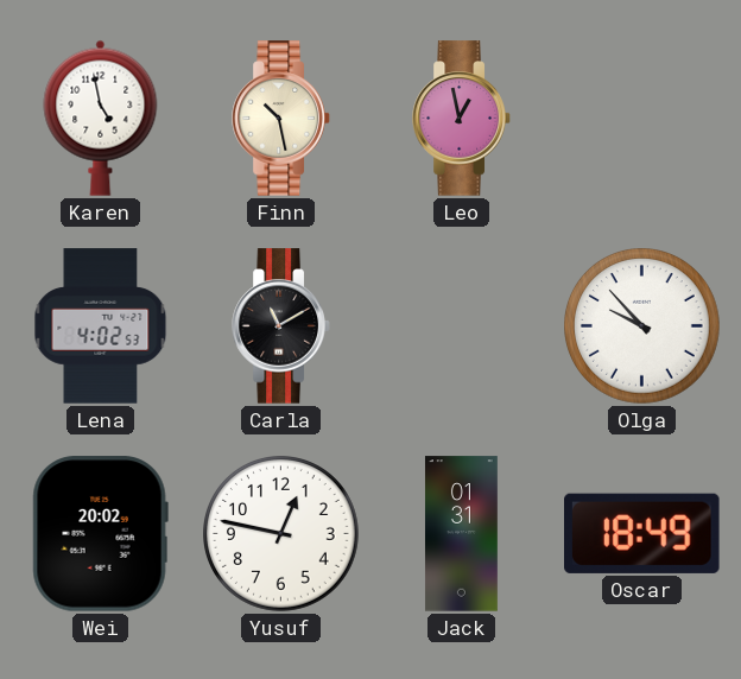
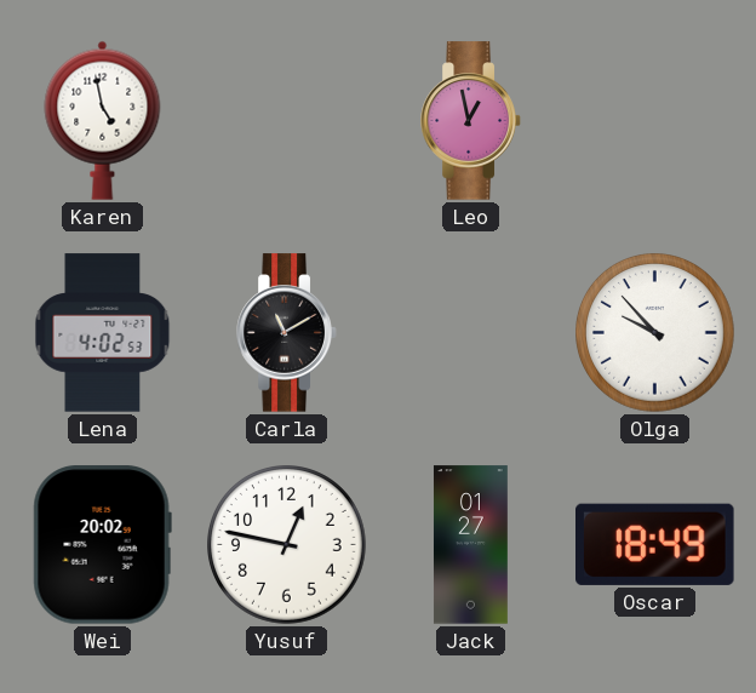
Finn: 10:28 -> none (281, 119)
Jack: 01:31 -> 01:27 (471, 545)
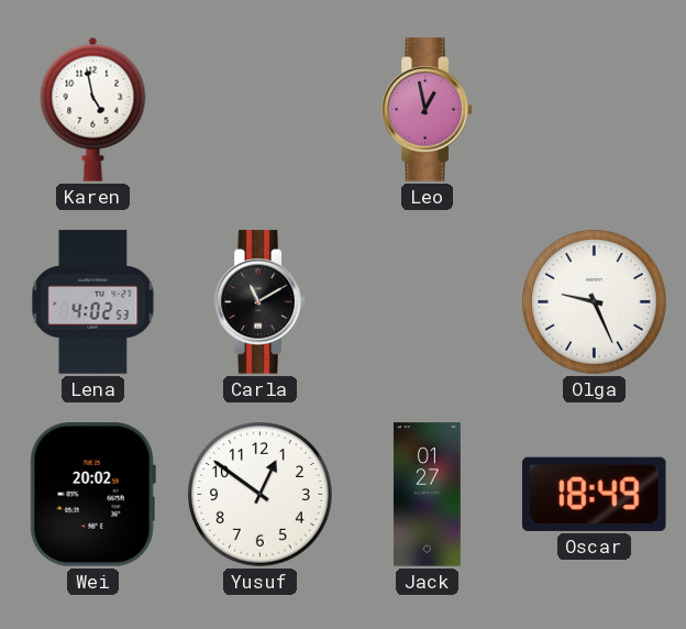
Olga: 9:53 -> 9:26 (595, 302)
Yusuf: 12:47 -> 12:51 (261, 495)
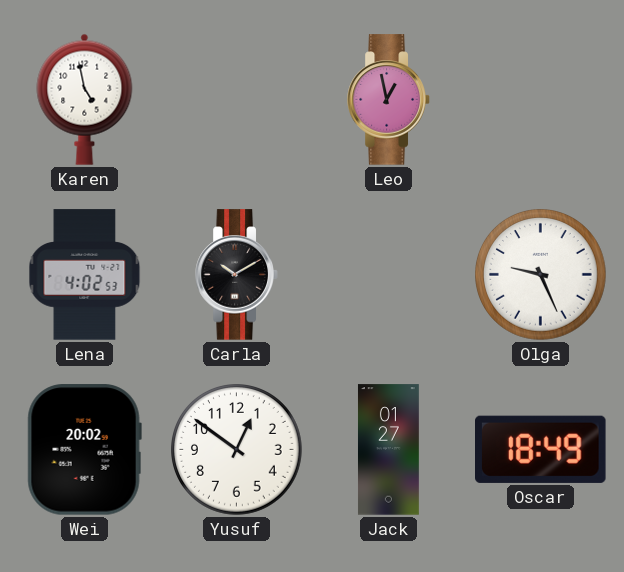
Carla: 11:10 -> 10:10 (237, 275)
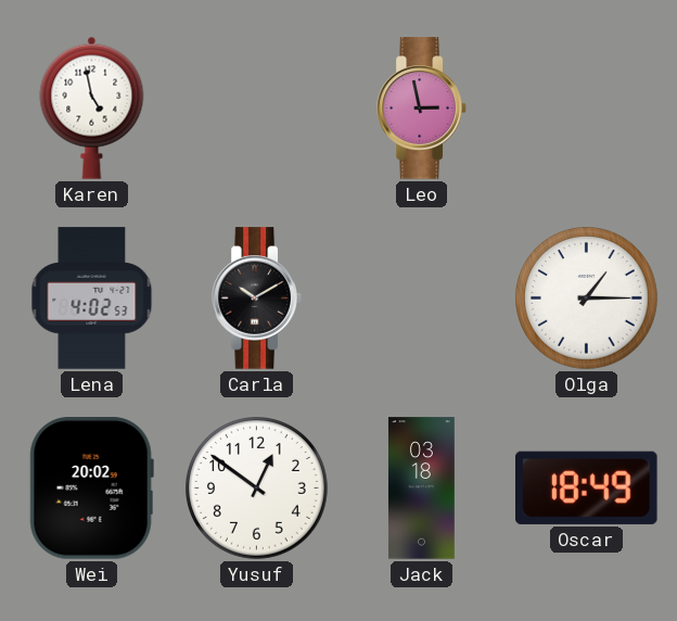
Leo: 12:58 -> 2:58 (422, 109)
Olga: 9:26 -> 1:15 (587, 299)
Jack: 01:27 -> 03:18 (422, 489)
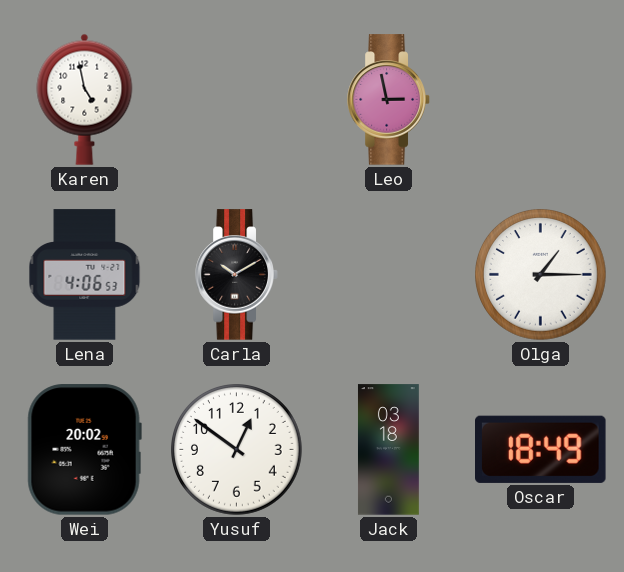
Lena: 4:02 -> 4:06 (85, 275)
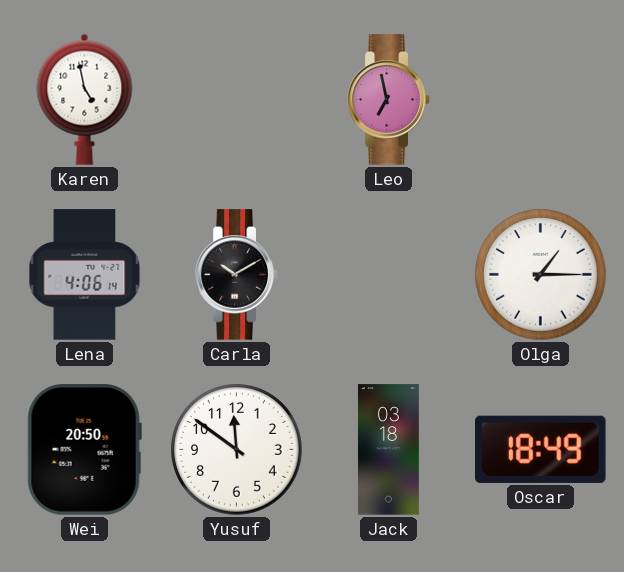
Leo: 2:58 -> 6:58 (389, 100)
Lena: 4:06:53 -> 4:06:14 (85, 275)
Wei: 20:02 -> 20:50 (84, 450)
Yusuf: 12:51 -> 11:51 (237, 450)
